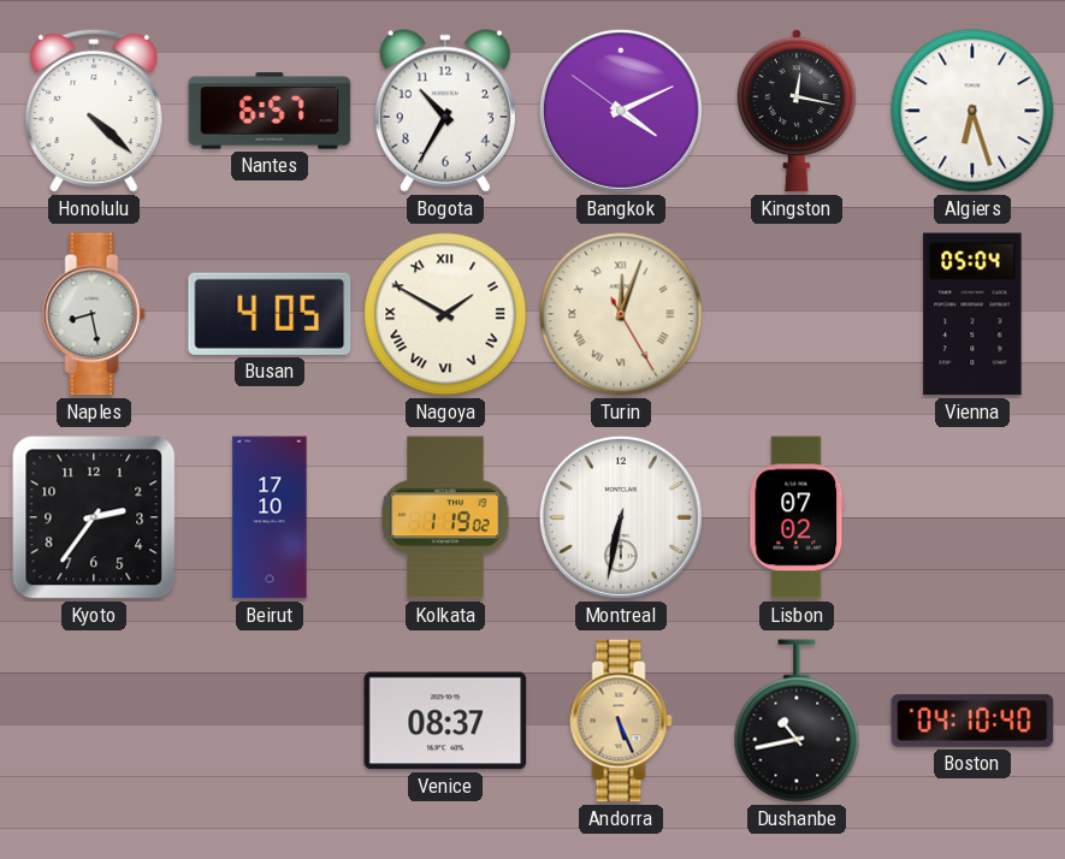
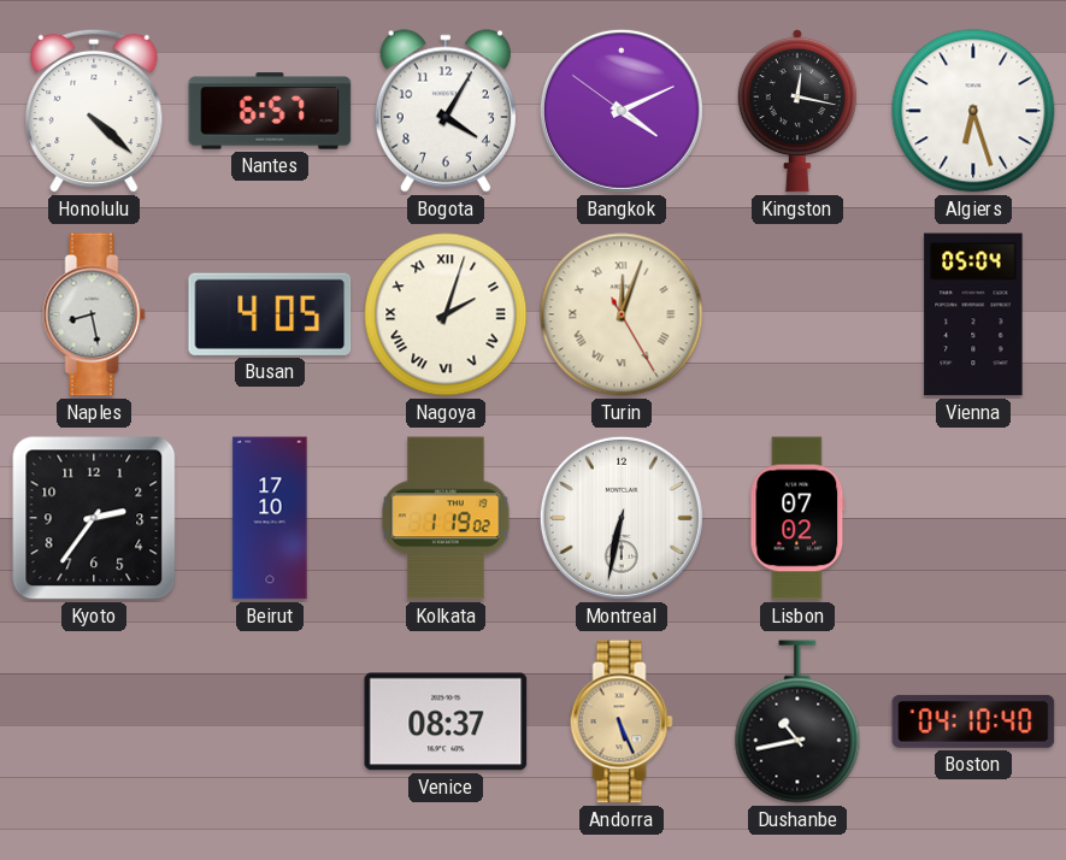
Bogota: 10:35 -> 4:05 (446, 111)
Nagoya: 1:50 -> 2:03 (446, 314)
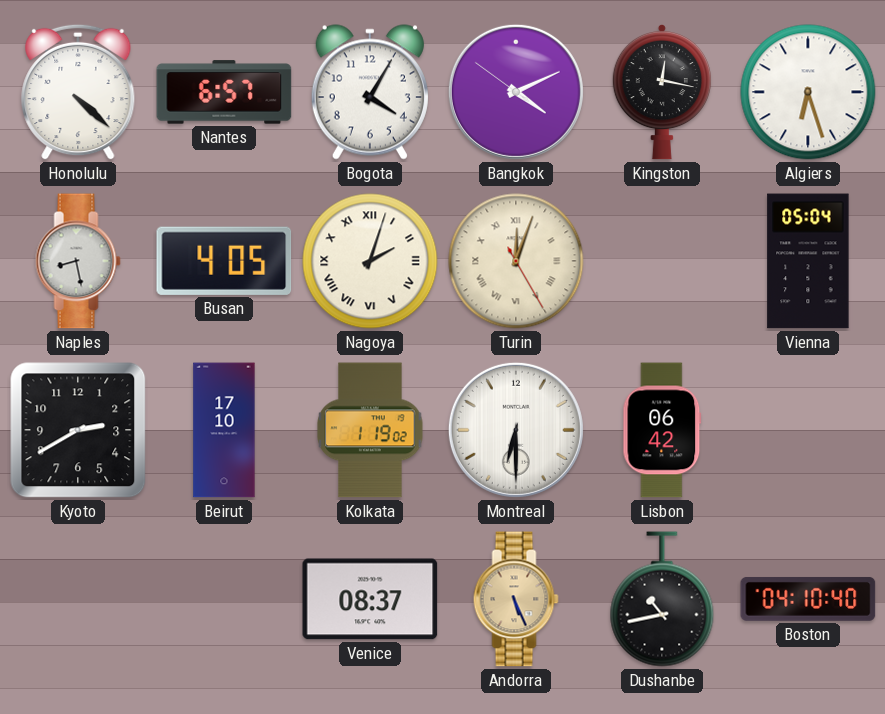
Kyoto: 2:36 -> 2:40 (78, 430)
Montreal: 6:32 -> 6:30 (516, 430)
Lisbon: 07:02 -> 06:42 (662, 430)
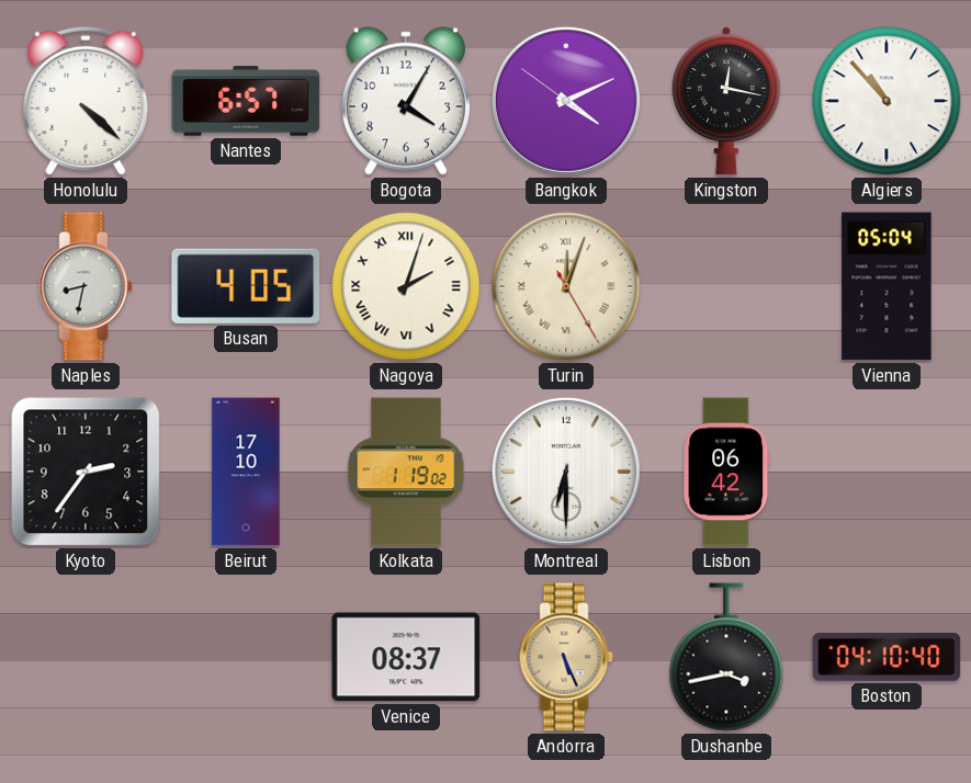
Algiers: 6:27 -> 10:53 (887, 101)
Naples: 8:28 -> 8:32 (86, 286)
Kyoto: 2:40 -> 2:36 (86, 472)
Dushanbe: 10:43 -> 3:43 (726, 657)
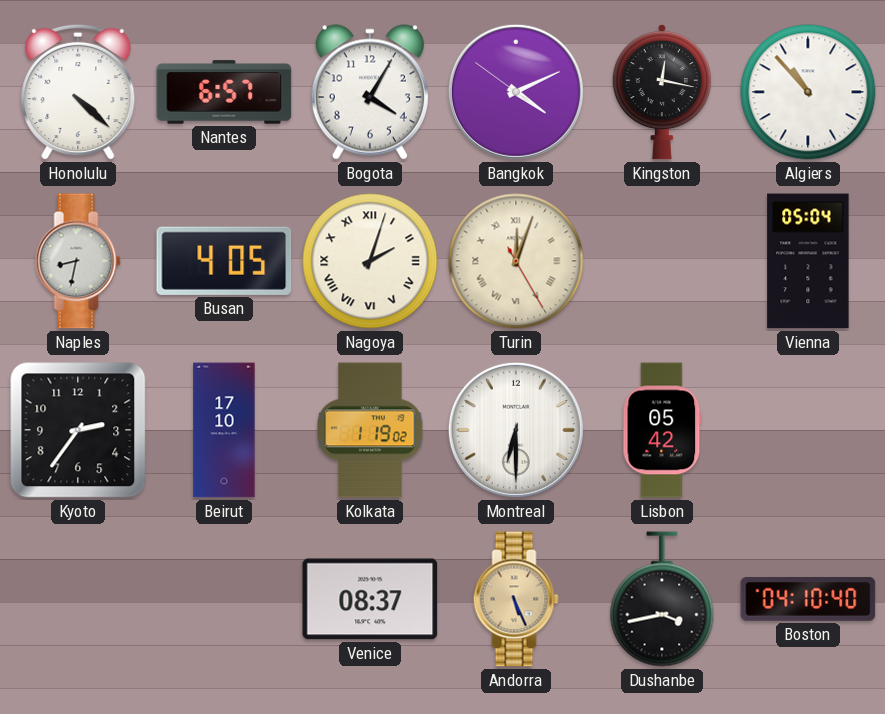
Lisbon: 06:42 -> 05:42 (662, 430)
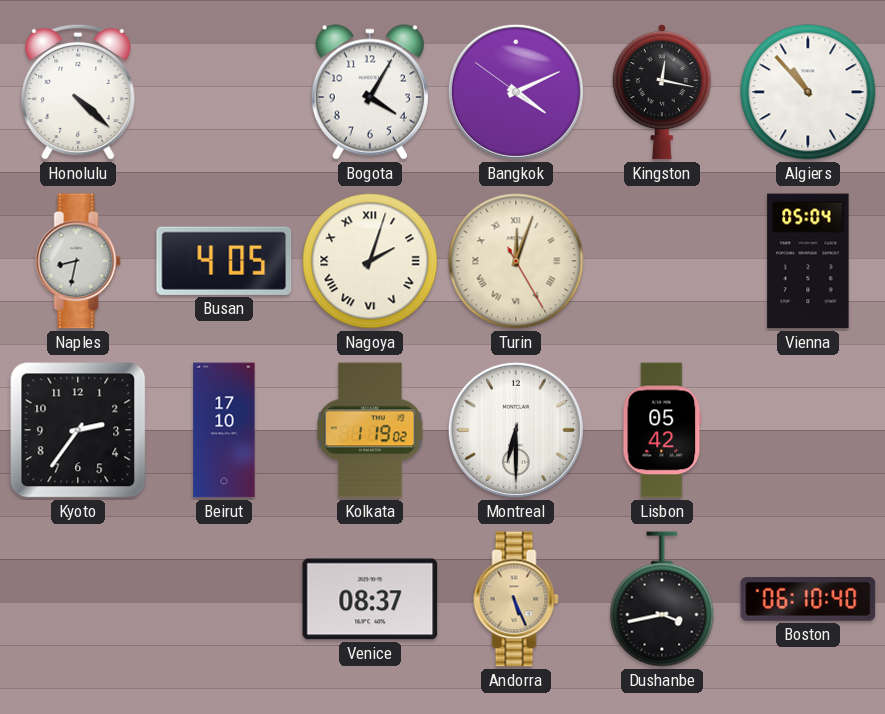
Nantes: 6:57 -> none (224, 92)
Boston: 04:10 -> 06:10 (808, 599)
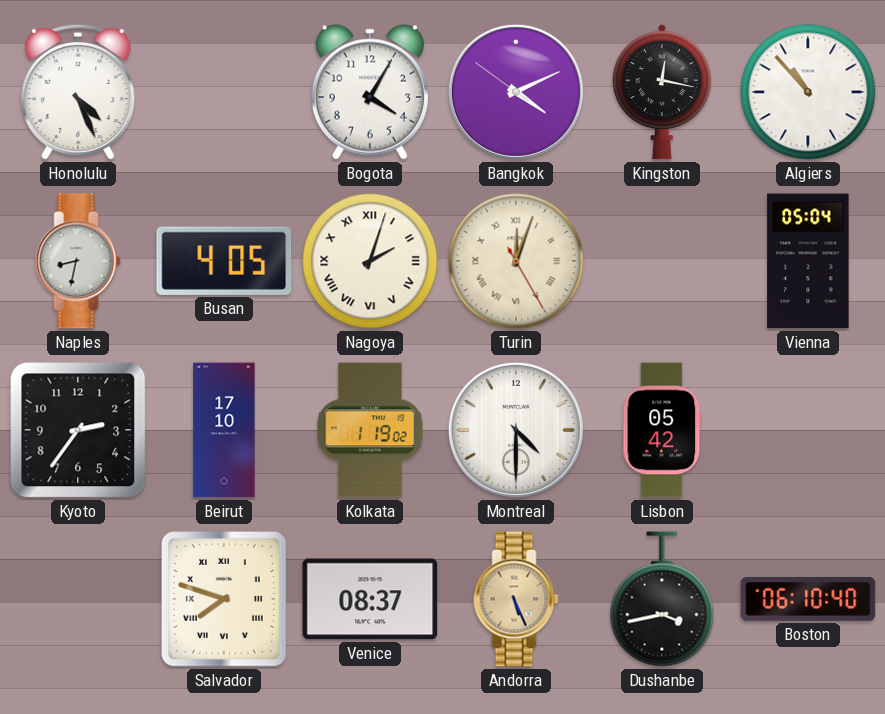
Honolulu: 4:22 -> 4:26 (78, 92)
Montreal: 6:30 -> 4:30 (516, 430)
Salvador: none -> 7:48 (224, 599)
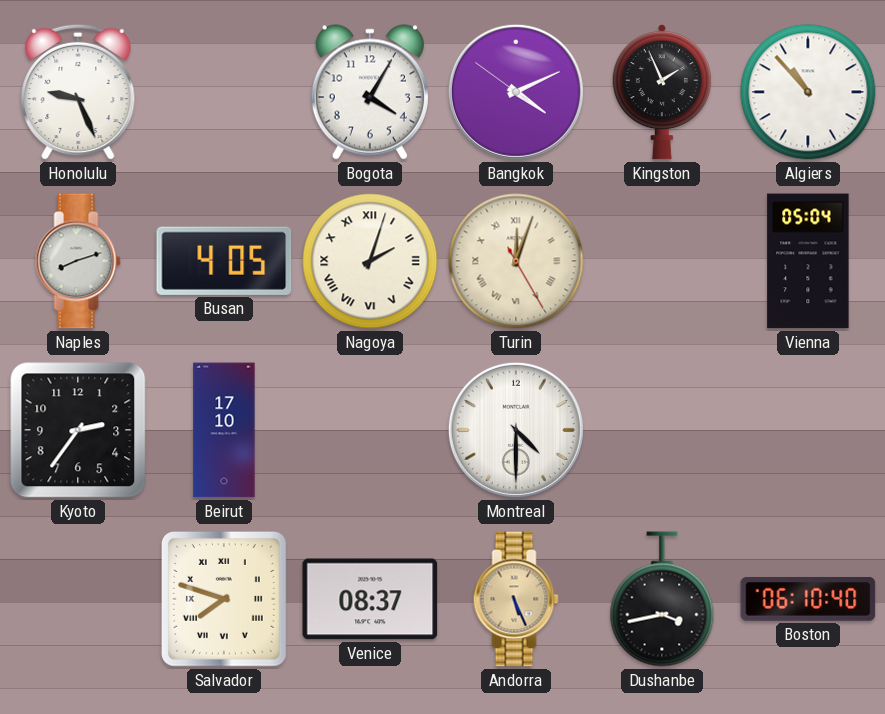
Honolulu: 4:26 -> 9:26 (78, 92)
Kingston: 12:17 -> 1:56 (662, 92)
Naples: 8:32 -> 8:12 (78, 261)
Kolkata: 1:19 -> none (370, 430)
Lisbon: 05:42 -> none (662, 430)
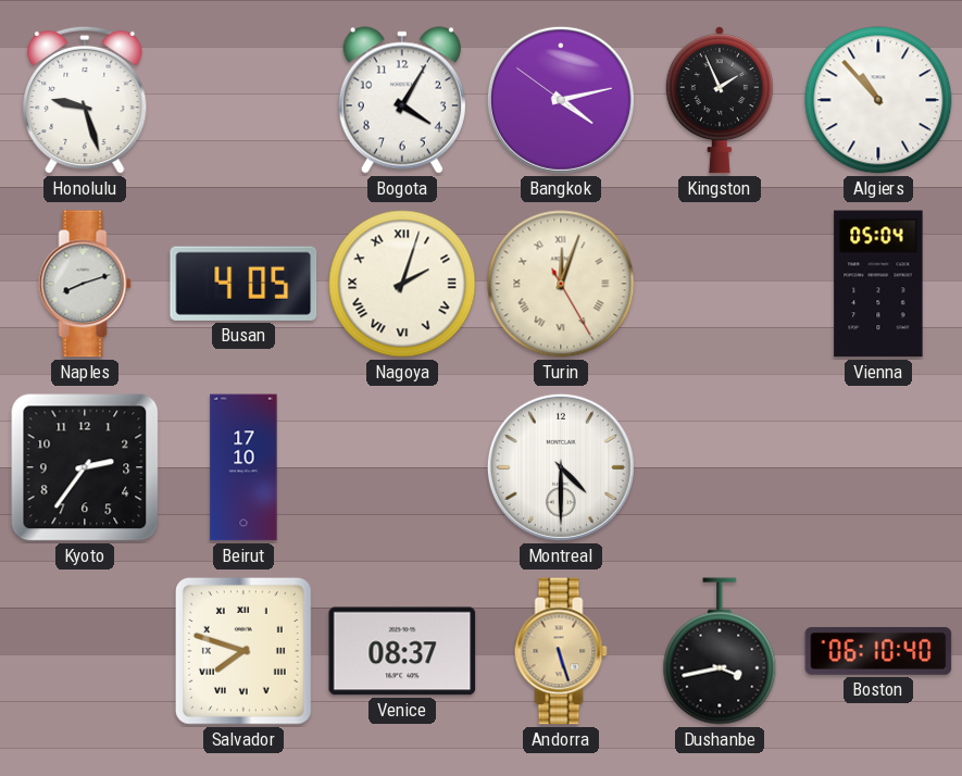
Honolulu: 9:26 -> 9:27 (85, 100)
Bangkok: 4:10 -> 4:12 (561, 100)
Andorra: 5:26 -> 5:27 (561, 651)
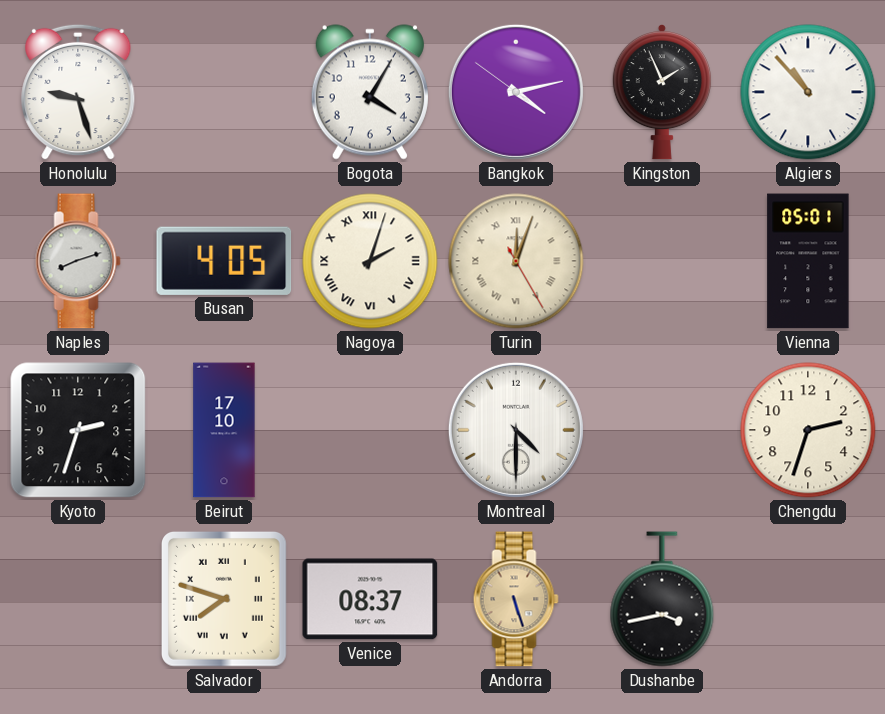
Vienna: 05:04 -> 05:01 (808, 261)
Kyoto: 2:36 -> 2:33 (78, 430)
Chengdu: none -> 2:33 (808, 430)
Boston: 06:10 -> none (878, 651)
